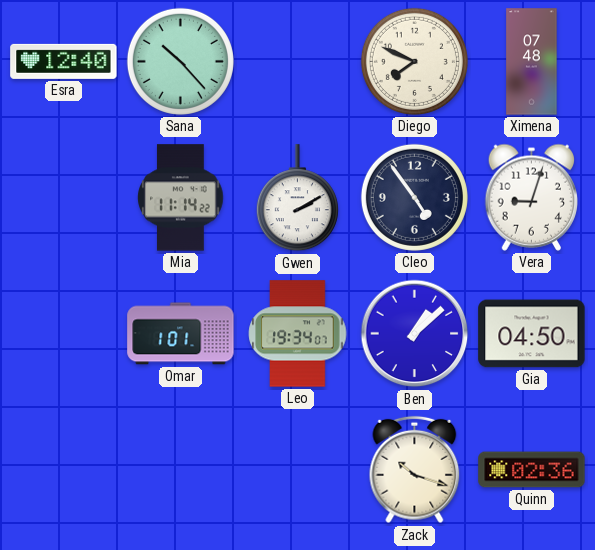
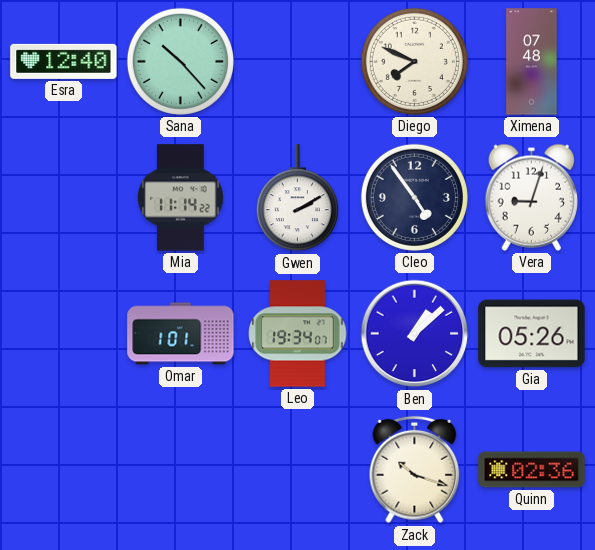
Gia: 04:50 -> 05:26 (532, 334)
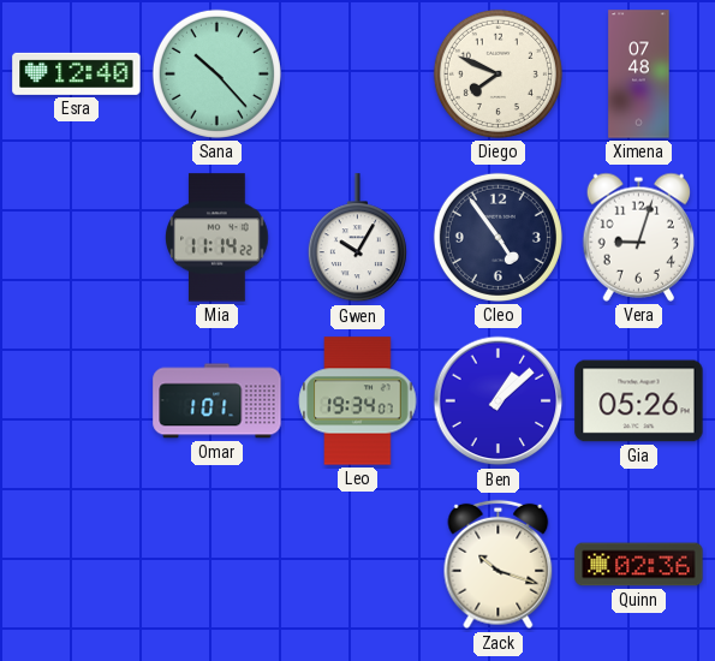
Gwen: 2:10 -> 10:05 (357, 238)
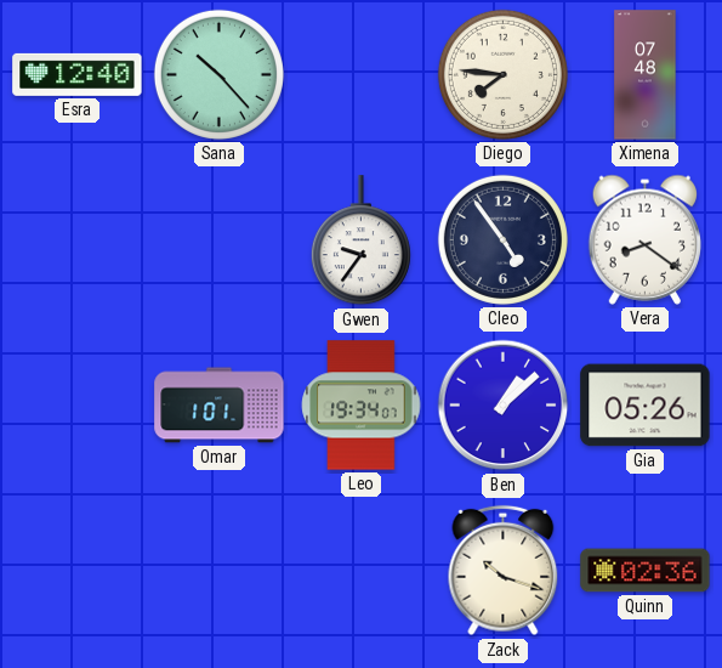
Diego: 7:49 -> 7:46 (502, 74)
Mia: 11:14 -> none (218, 238)
Gwen: 10:05 -> 9:36 (360, 240)
Vera: 9:03 -> 8:21 (644, 239)
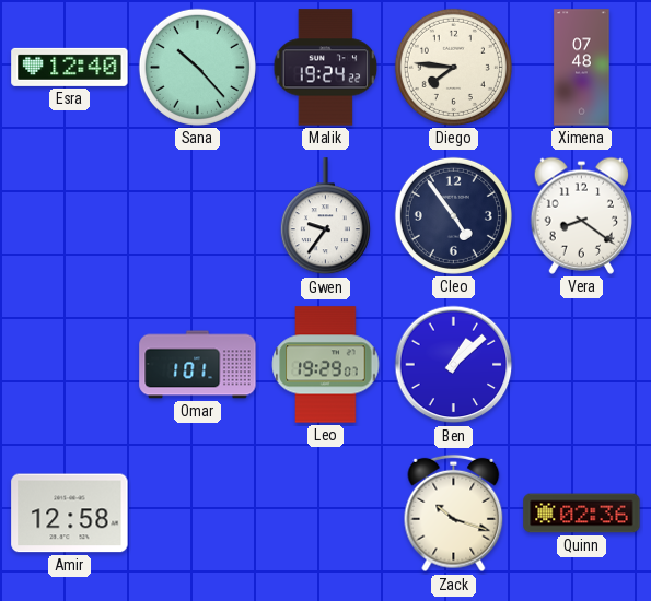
Malik: none -> 19:24 (326, 68)
Leo: 19:34 -> 19:29 (326, 365)
Gia: 05:26 -> none (646, 406)
Amir: none -> 12:58 (70, 514)
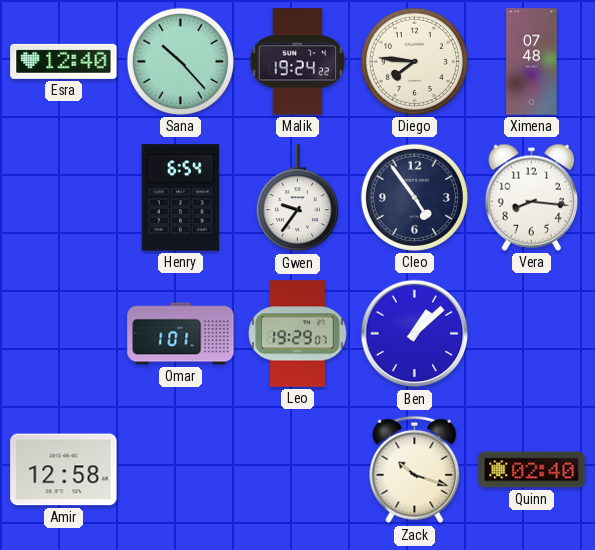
Henry: none -> 6:54 (181, 198)
Vera: 8:21 -> 8:16 (531, 197)
Quinn: 02:36 -> 02:40 (532, 470)
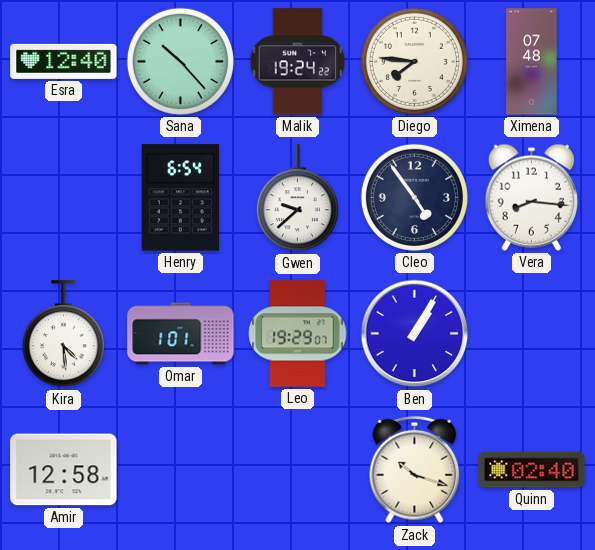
Gwen: 9:36 -> 9:38 (297, 198)
Kira: none -> 4:29 (63, 334)
Ben: 1:08 -> 1:05 (415, 334)
